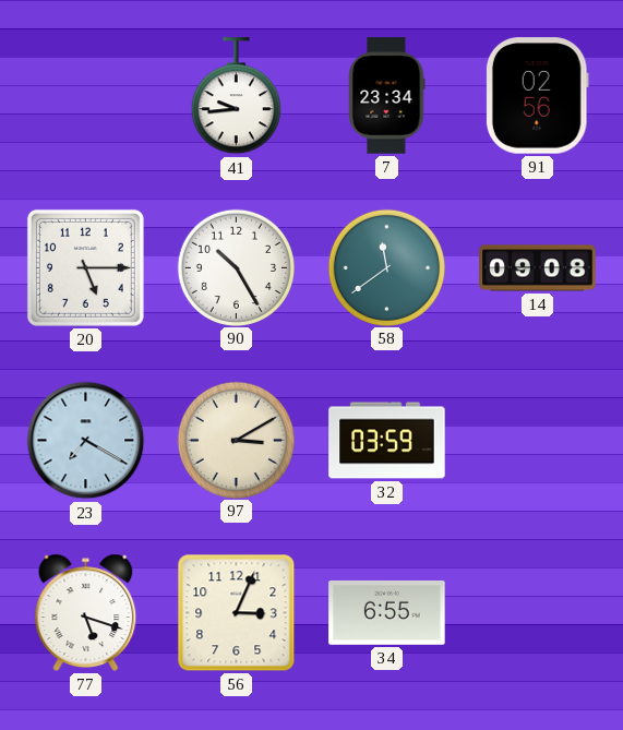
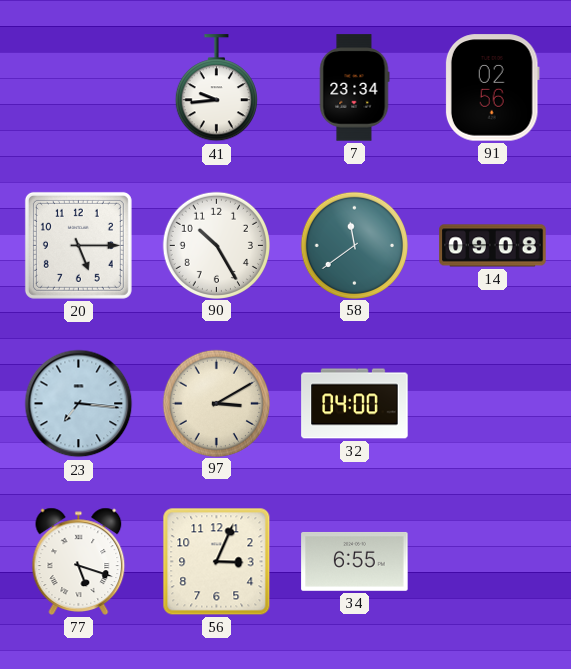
23: 7:20 -> 7:16 (79, 404)
32: 03:59 -> 04:00 (355, 404)
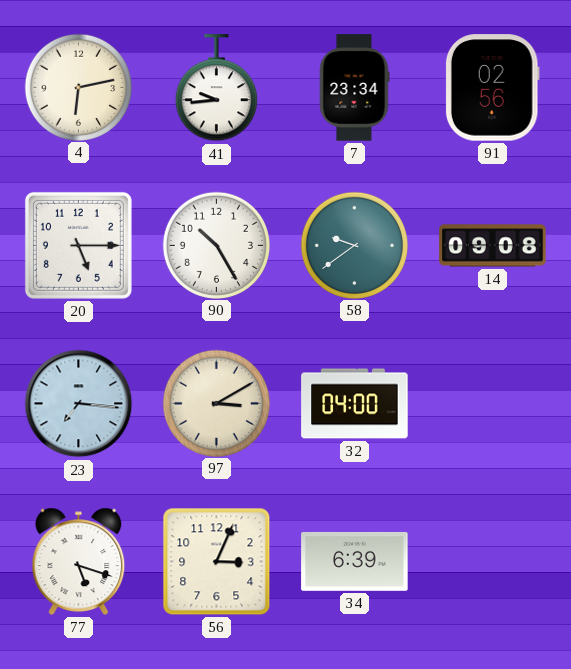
4: none -> 6:13 (78, 87)
58: 11:39 -> 9:39 (354, 245)
34: 6:55 -> 6:39 (355, 562)
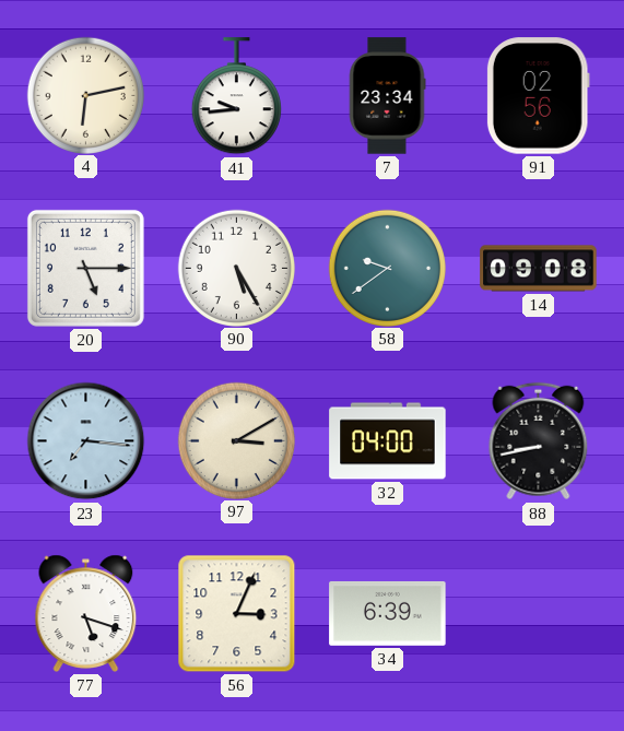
90: 10:25 -> 5:25 (236, 268)
88: none -> 8:43 (539, 441)
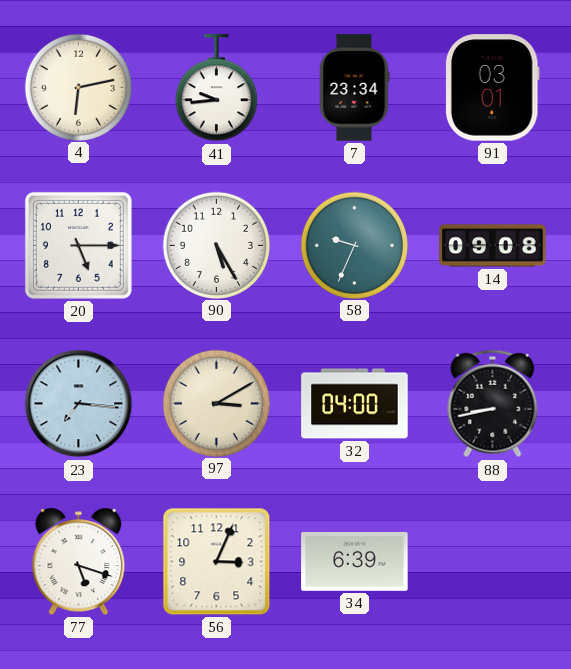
91: 02:56 -> 03:01 (492, 88)
58: 9:39 -> 9:34 (354, 245)
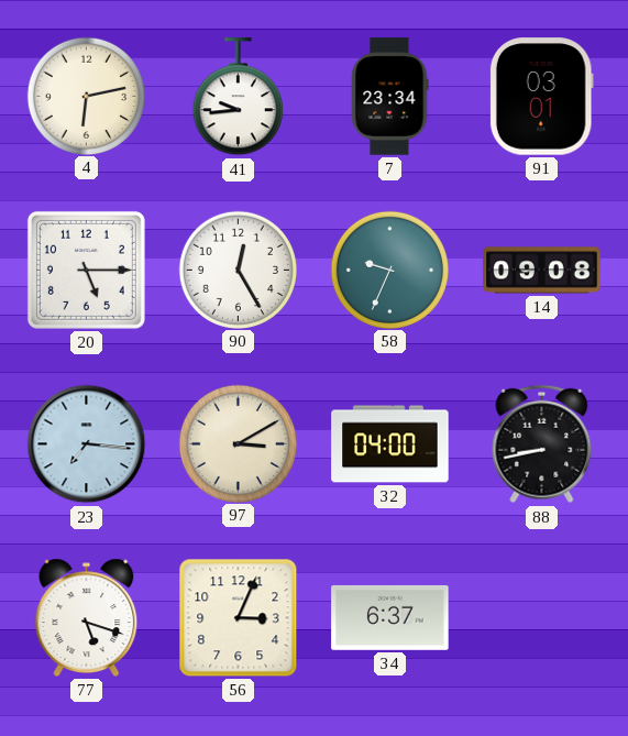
90: 5:25 -> 12:25 (238, 270)
34: 6:39 -> 6:37 (390, 618)
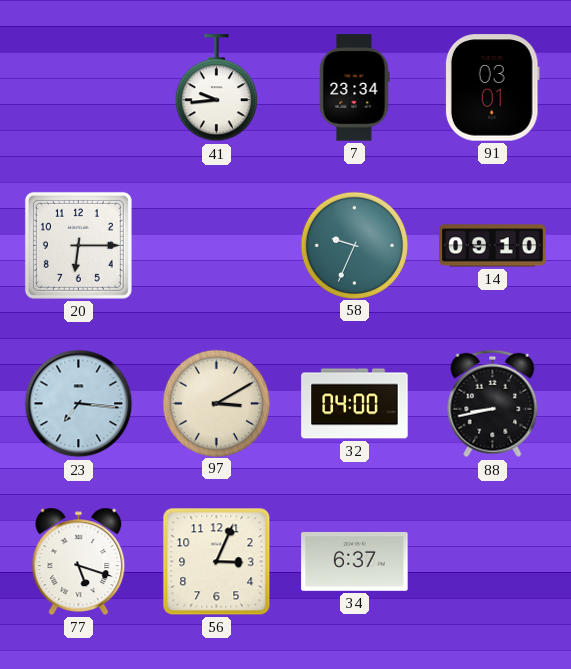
4: 6:13 -> none (86, 96)
20: 5:15 -> 6:15 (78, 245)
90: 12:25 -> none (238, 270)
14: 09:08 -> 09:10 (493, 246)
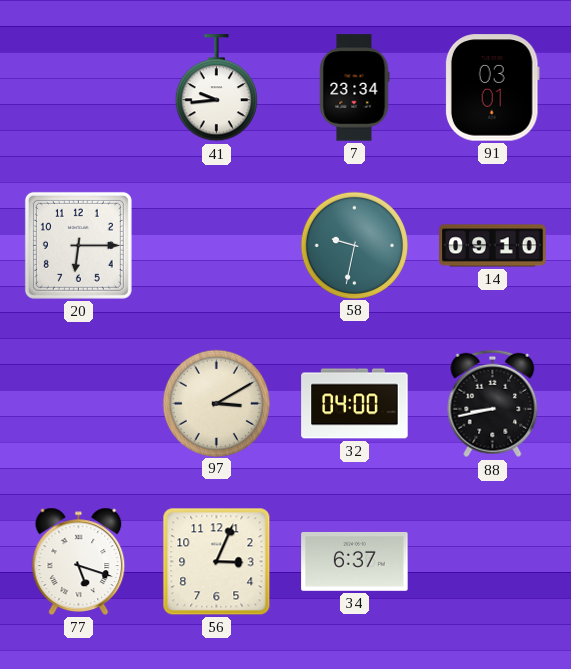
58: 9:34 -> 9:32 (354, 245)
23: 7:16 -> none (79, 404)
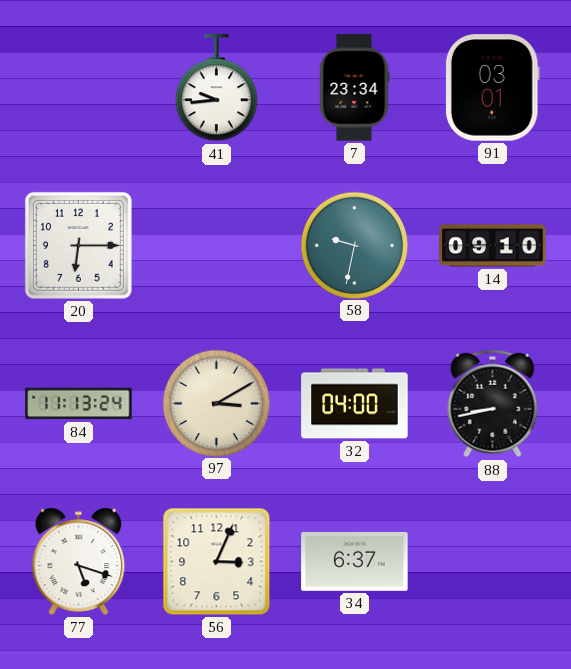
84: none -> 11:13 (79, 404)
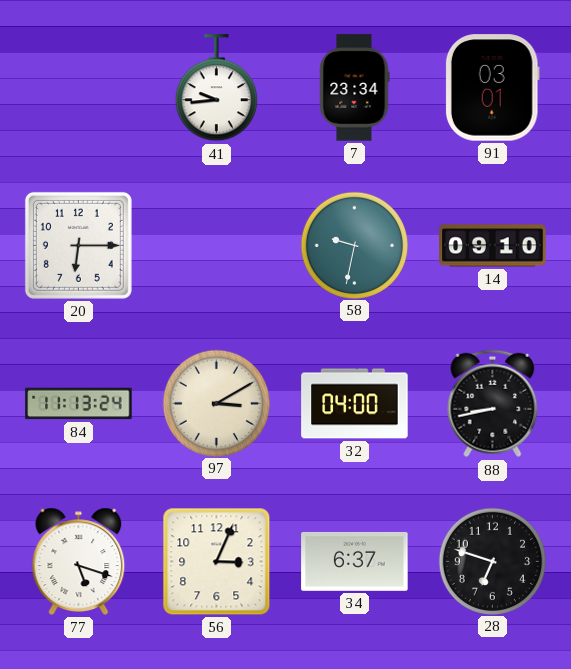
28: none -> 6:48 (492, 561)
